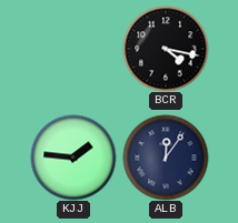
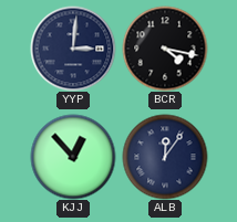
YYP: none -> 3:01 (73, 49)
KJJ: 1:46 -> 12:53 (73, 157)
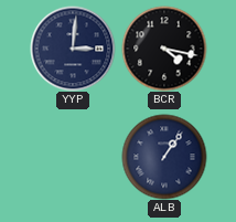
KJJ: 12:53 -> none (73, 157)
ALB: 12:06 -> 1:06 (164, 157)
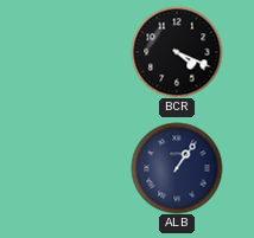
YYP: 3:01 -> none (73, 49)
BCR: 4:17 -> 4:19 (177, 52)
